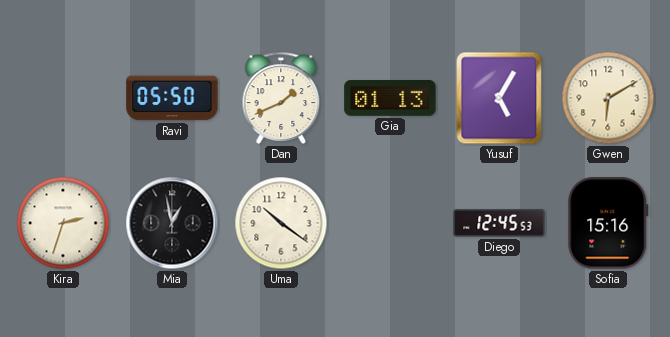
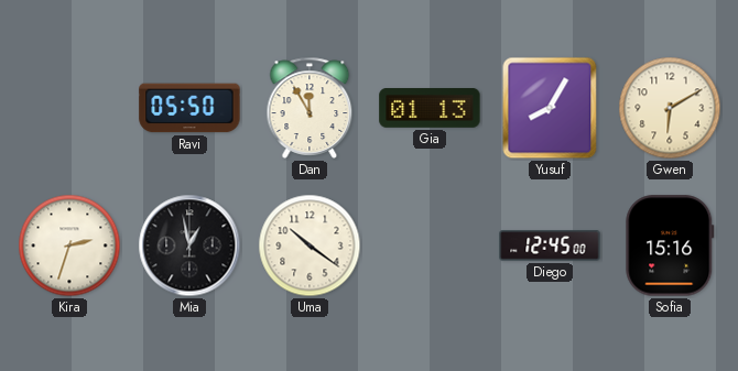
Dan: 1:41 -> 11:55 (310, 108)
Yusuf: 5:05 -> 8:05 (550, 108)
Diego: 12:45:53 -> 12:45:00 (550, 245)
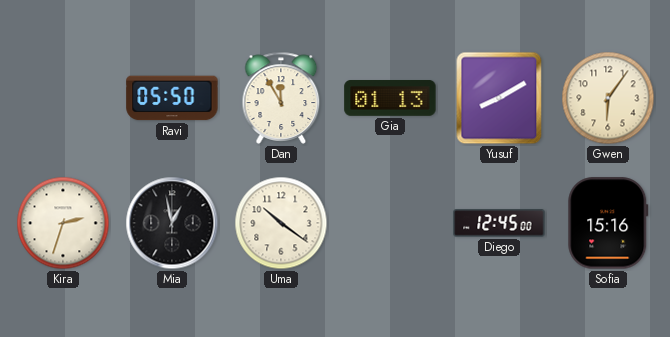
Yusuf: 8:05 -> 8:10 (499, 98)
Gwen: 6:10 -> 6:06 (608, 98)
